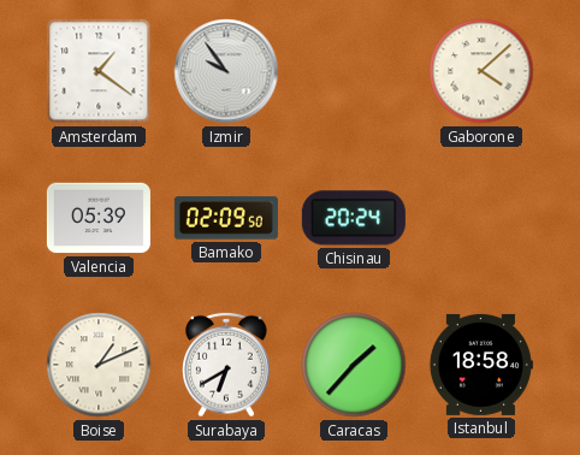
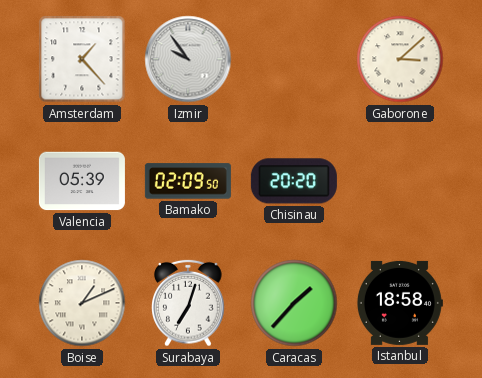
Amsterdam: 1:21 -> 1:23 (82, 59)
Gaborone: 4:08 -> 3:08 (400, 59)
Chisinau: 20:24 -> 20:20 (294, 181)
Surabaya: 6:40 -> 7:03 (188, 303)
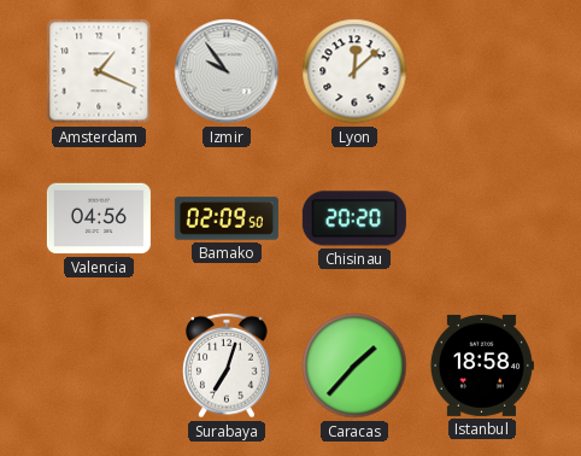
Amsterdam: 1:23 -> 1:19 (99, 71)
Lyon: none -> 12:08 (354, 71)
Gaborone: 3:08 -> none (400, 59)
Valencia: 05:39 -> 04:56 (99, 218)
Boise: 1:11 -> none (82, 303)
